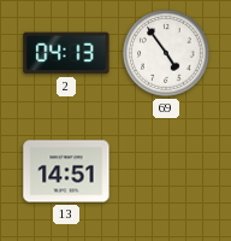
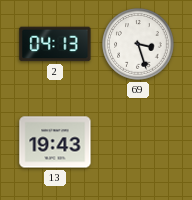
69: 4:54 -> 3:27 (138, 44)
13: 14:51 -> 19:43 (55, 142)
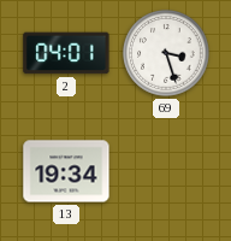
2: 04:13 -> 04:01 (66, 53)
13: 19:43 -> 19:34 (66, 171)
